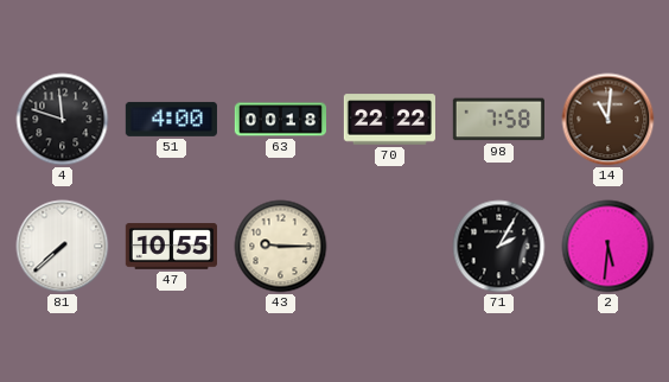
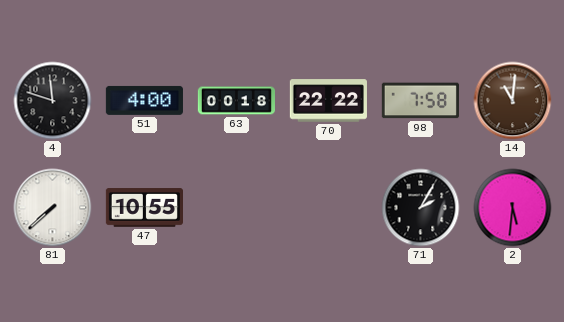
43: 9:15 -> none (281, 247)
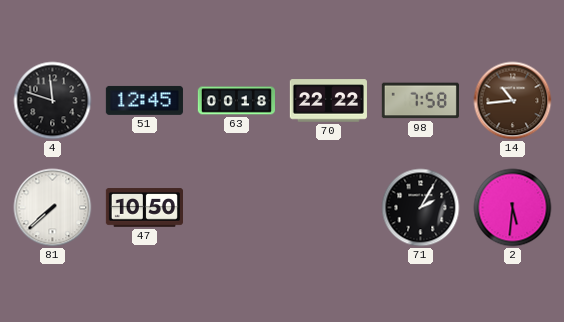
51: 4:00 -> 12:45 (144, 100)
14: 11:01 -> 10:44 (513, 101)
47: 10:55 -> 10:50 (144, 208)
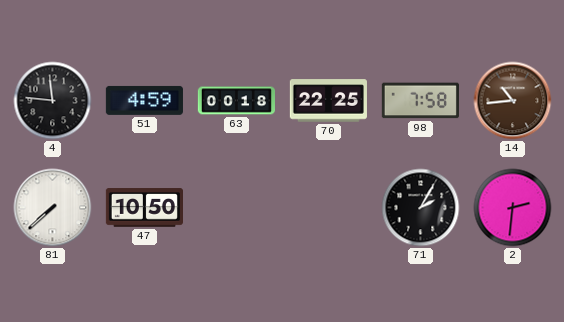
4: 11:48 -> 11:46 (53, 101)
51: 12:45 -> 4:59 (144, 100)
70: 22:22 -> 22:25 (328, 101)
2: 5:31 -> 2:31 (513, 208)
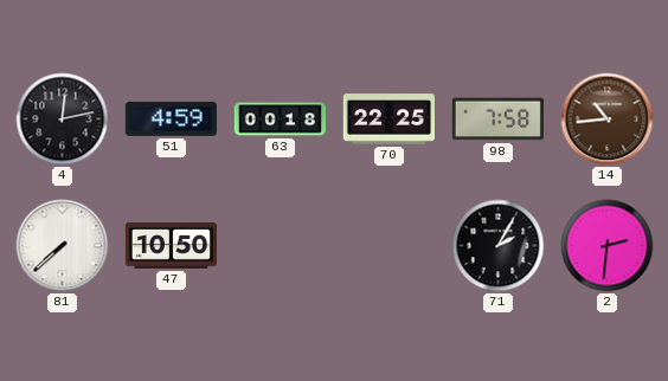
4: 11:46 -> 12:13 (63, 120)
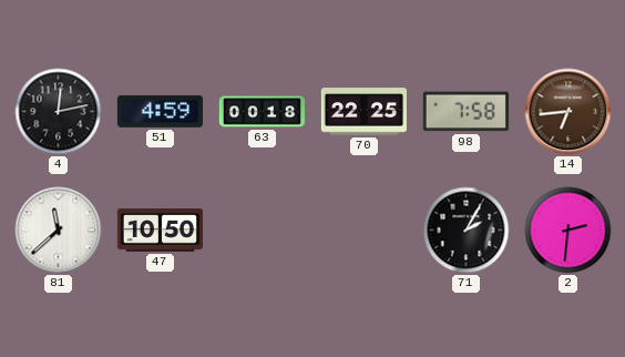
14: 10:44 -> 6:44 (568, 112)
81: 7:38 -> 11:38 (59, 231)
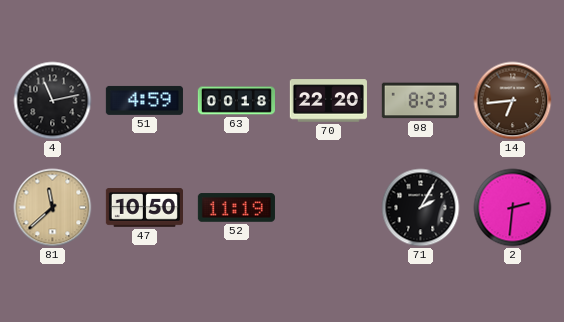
4: 12:13 -> 11:13 (53, 101)
70: 22:25 -> 22:20 (328, 101)
98: 7:58 -> 8:23 (420, 101)
81 dial: white -> champagne (53, 208)
52: none -> 11:19 (236, 208)
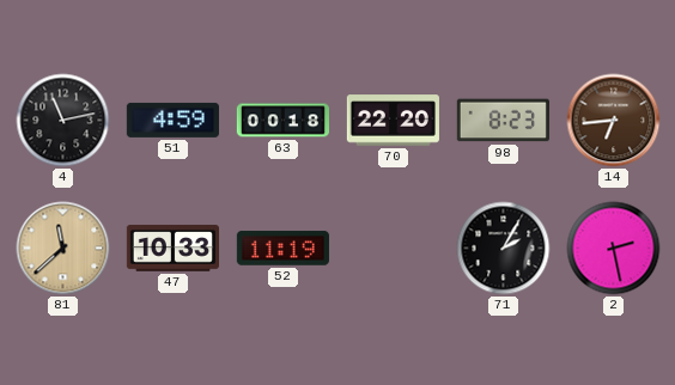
47: 10:50 -> 10:33 (172, 249)
2: 2:31 -> 2:28 (614, 249)
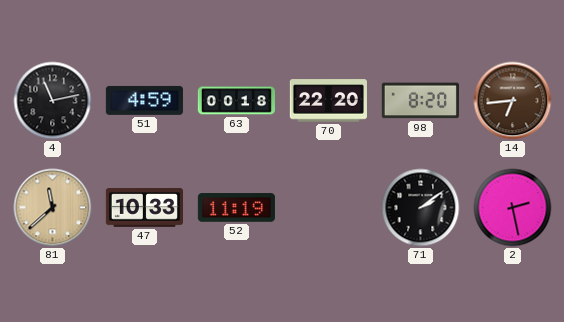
98: 8:23 -> 8:20 (420, 101)
71: 2:05 -> 2:09 (421, 208)
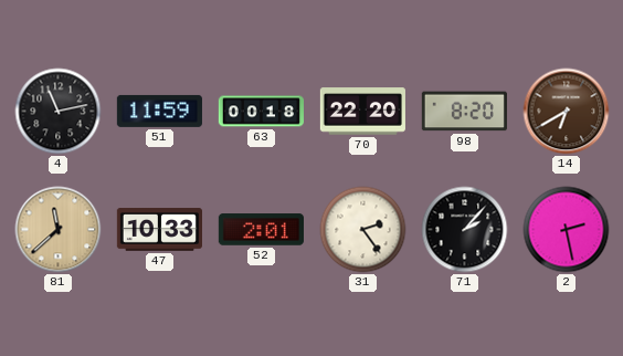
51: 4:59 -> 11:59 (159, 111)
14: 6:44 -> 6:40 (567, 112)
52: 11:19 -> 2:01 (261, 230)
31: none -> 2:24 (363, 230)
71: 2:09 -> 2:07 (465, 230)
